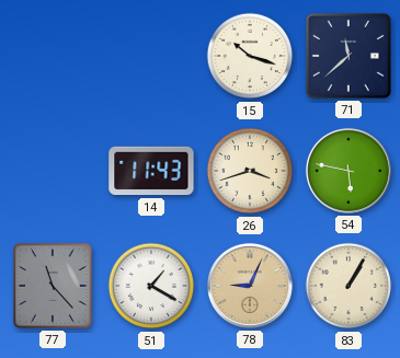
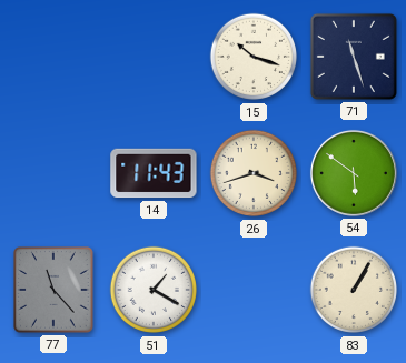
71: 11:38 -> 11:27 (354, 57)
54: 5:47 -> 5:51 (354, 173)
78: 9:04 -> none (250, 286)
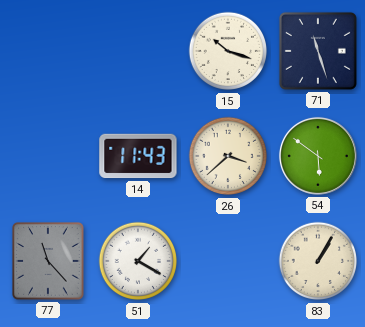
26: 3:42 -> 3:38 (228, 156)
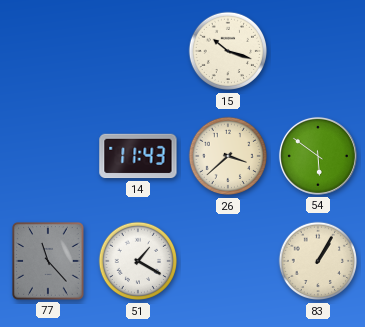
71: 11:27 -> none (318, 51)
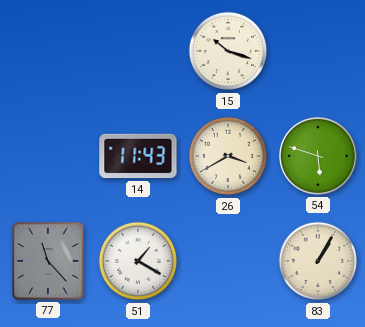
26: 3:38 -> 3:40 (228, 156)
54: 5:51 -> 5:48 (318, 156)
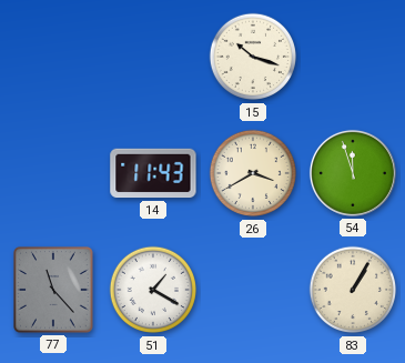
54: 5:48 -> 11:57 (353, 173)
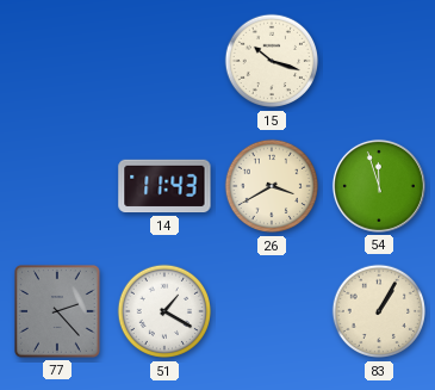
77: 11:23 -> 2:23 (57, 311)
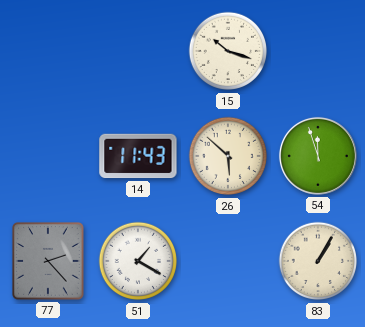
26: 3:40 -> 5:52 (228, 156)
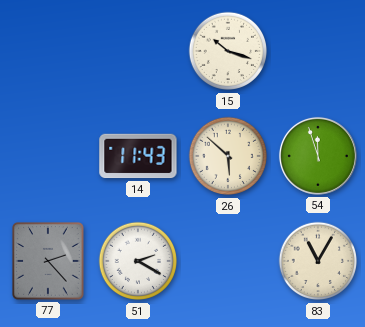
51: 1:20 -> 2:20 (138, 261)
83: 1:05 -> 11:05 (318, 261)
